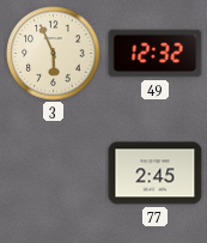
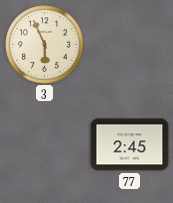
49: 12:32 -> none (156, 54)
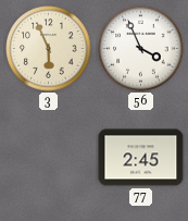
56: none -> 3:56 (141, 49)
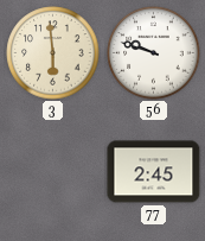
3: 5:56 -> 5:59 (53, 53)
56: 3:56 -> 9:48 (154, 53)
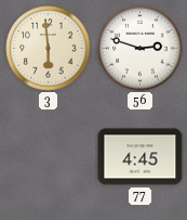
56: 9:48 -> 2:48 (141, 49)
77: 2:45 -> 4:45 (141, 157)
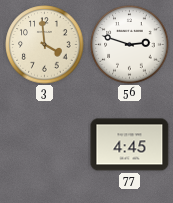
3: 5:59 -> 3:59 (45, 45)
